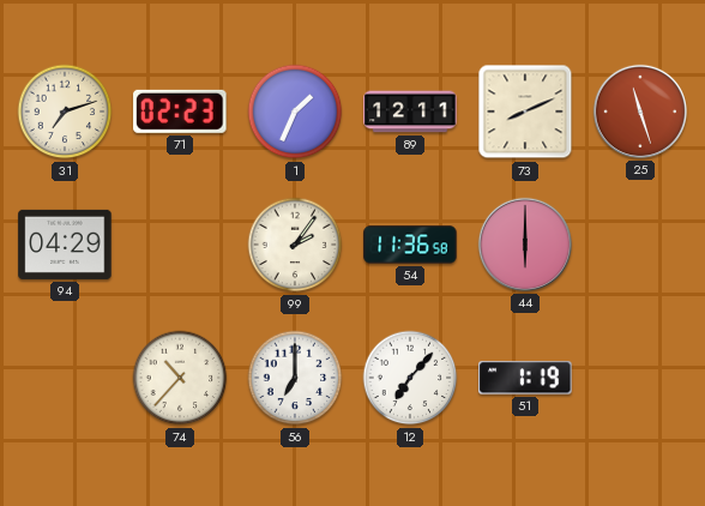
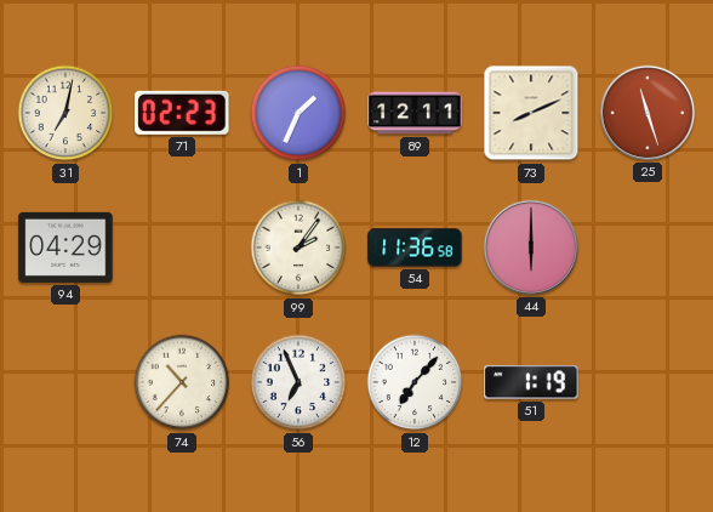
31: 7:12 -> 7:02 (65, 113)
56: 7:00 -> 6:56 (298, 382)
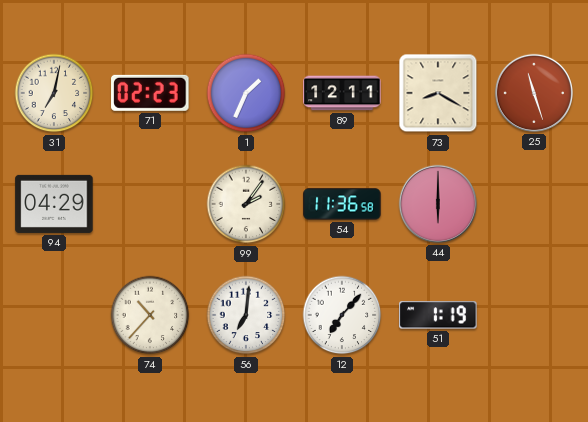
73: 8:11 -> 8:20 (438, 93)
56: 6:56 -> 7:01 (246, 315)
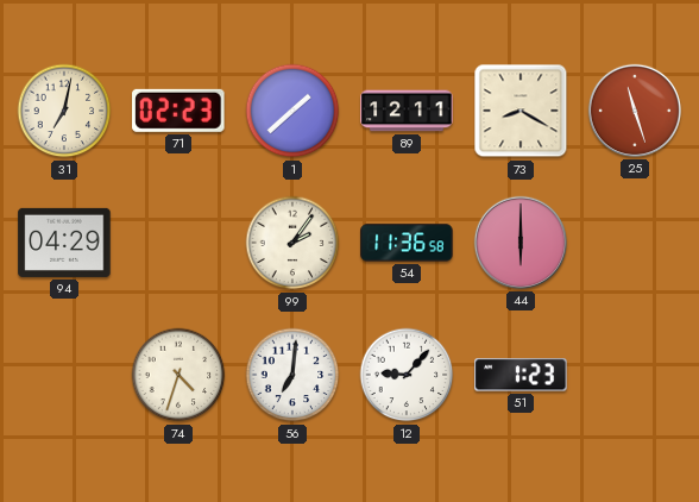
1: 1:34 -> 1:38 (292, 111)
74: 10:37 -> 4:33 (178, 375)
12: 7:07 -> 9:07 (407, 375)
51: 1:19 -> 1:23 (521, 375)
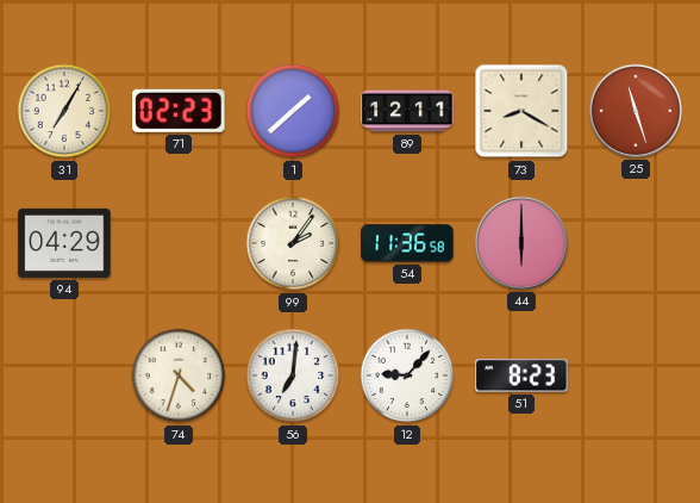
31: 7:02 -> 7:05 (64, 111)
51: 1:23 -> 8:23 (521, 375)
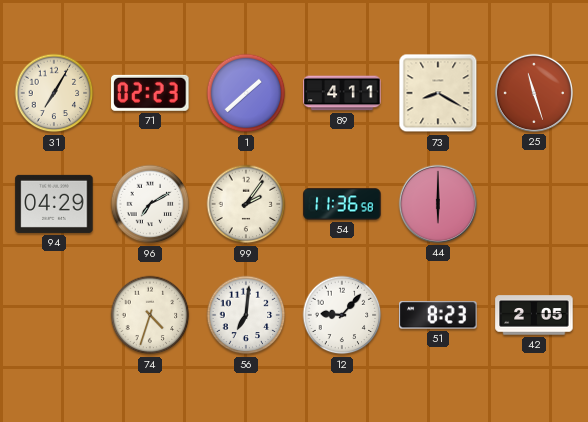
89: 12:11 -> 4:11 (342, 93)
96: none -> 7:10 (150, 204)
42: none -> 2:05 (534, 315)
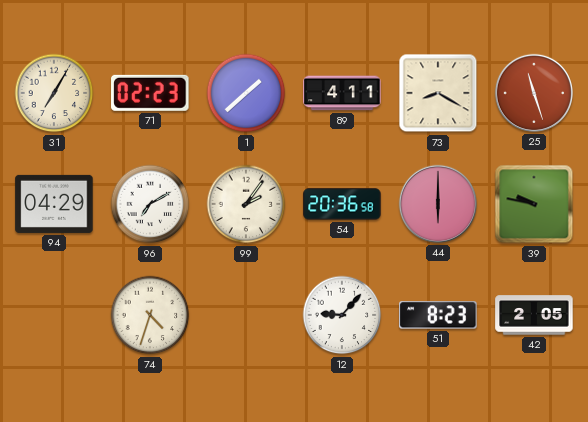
54: 11:36 -> 20:36 (342, 204)
39: none -> 9:47 (534, 204)
56: 7:01 -> none (246, 315)
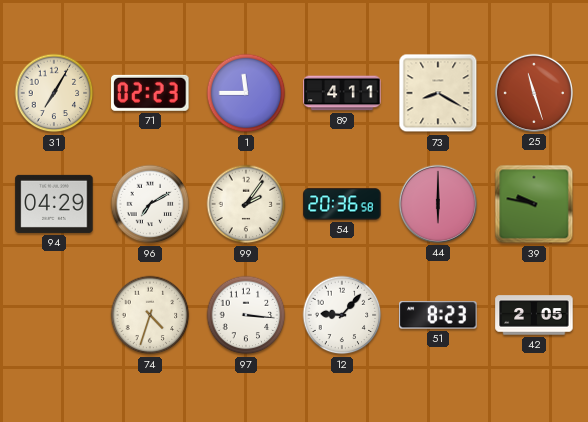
1: 1:38 -> 11:45 (246, 93)
97: none -> 3:16 (246, 315)
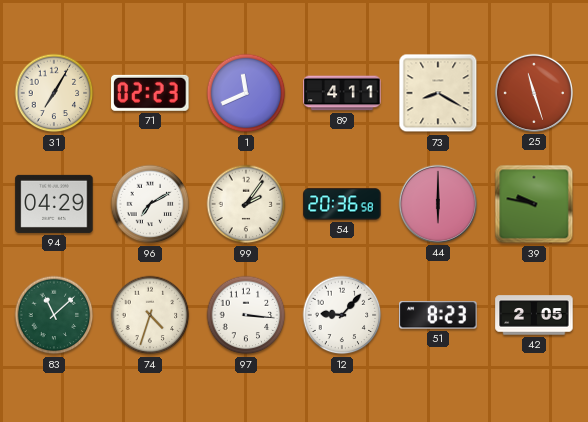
1: 11:45 -> 11:41 (246, 93)
83: none -> 11:08 (54, 315)
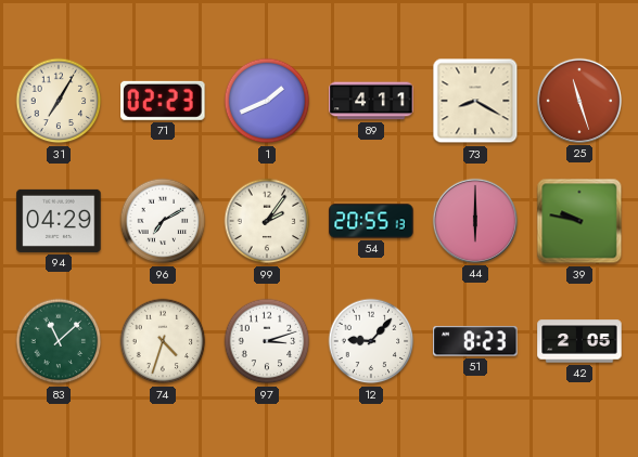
1: 11:41 -> 1:41 (267, 101)
54: 20:36 -> 20:55 (371, 221)
97: 3:16 -> 3:12 (267, 341)
